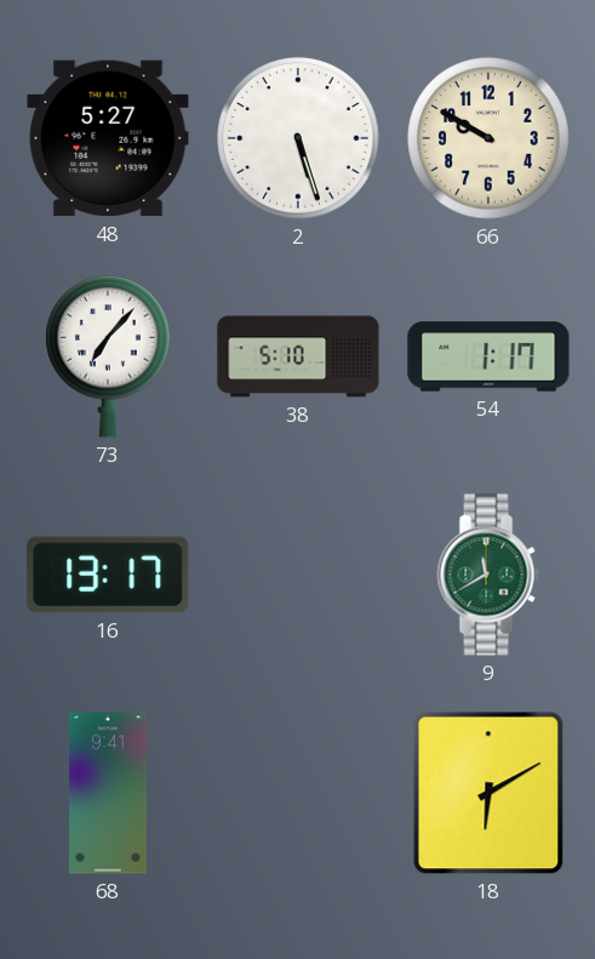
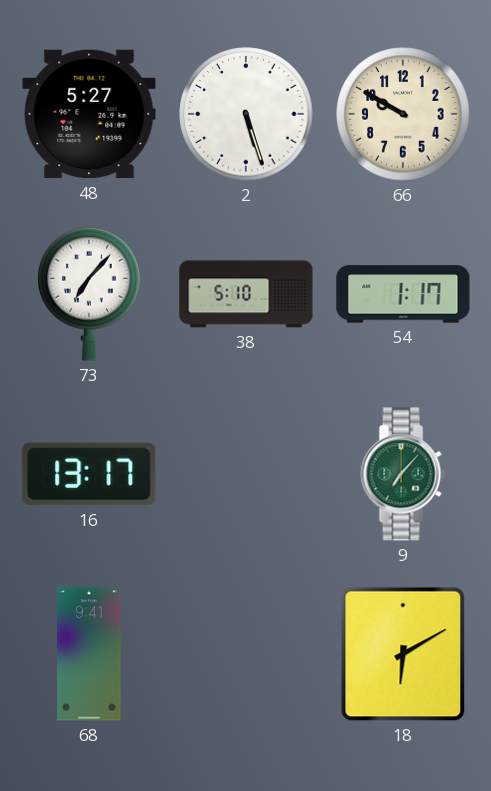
9: 11:40 -> 7:07 (403, 474)
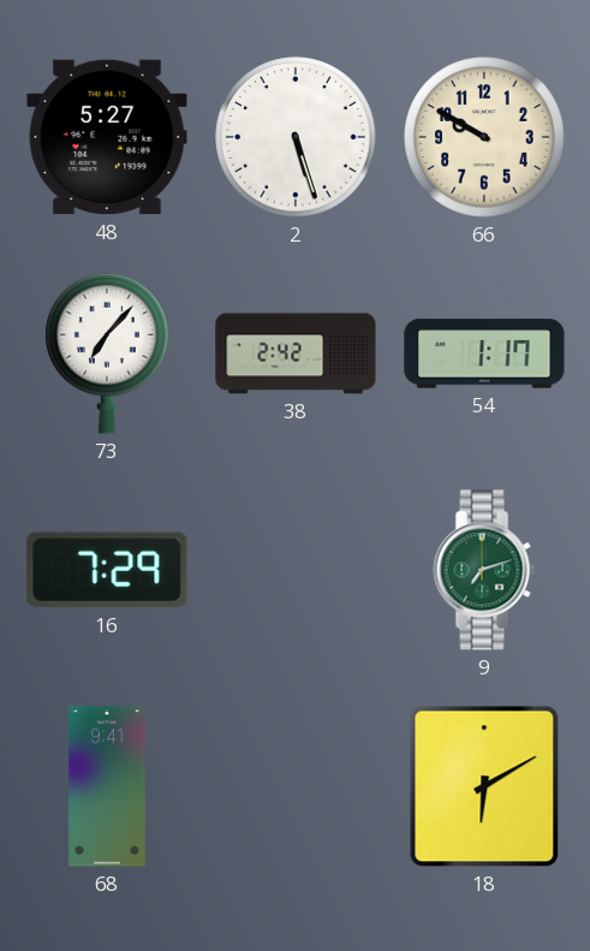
38: 5:10 -> 2:42 (296, 353)
16: 13:17 -> 7:29 (107, 570)
9: 7:07 -> 7:12 (484, 570)
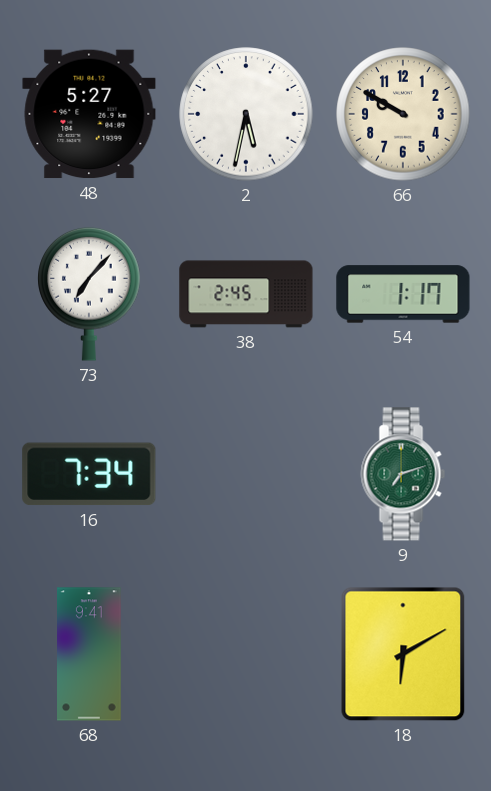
2: 5:27 -> 5:32 (246, 114)
38: 2:42 -> 2:45 (246, 294)
16: 7:29 -> 7:34 (89, 474)
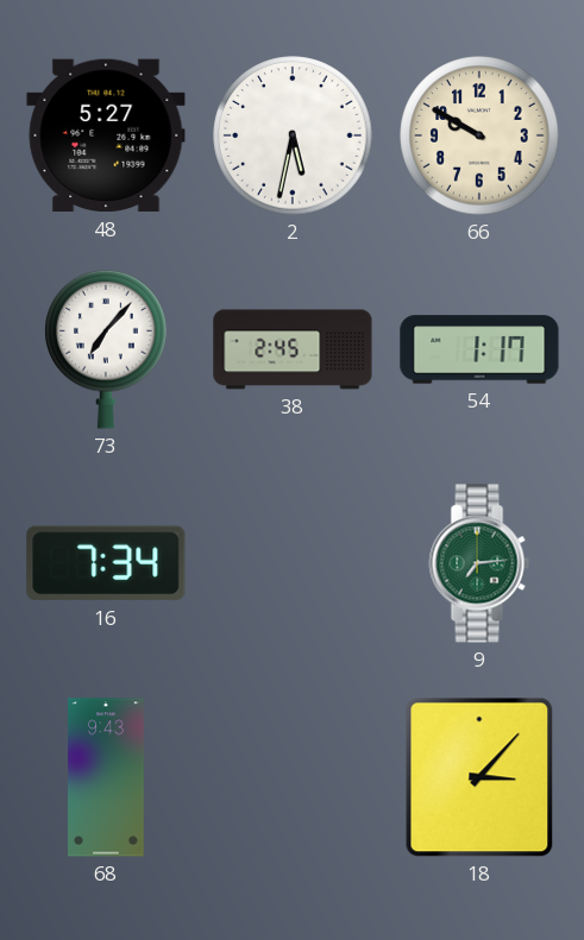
9: 7:12 -> 7:14 (479, 563)
68: 9:41 -> 9:43 (106, 777)
18: 6:10 -> 3:07 (479, 777)
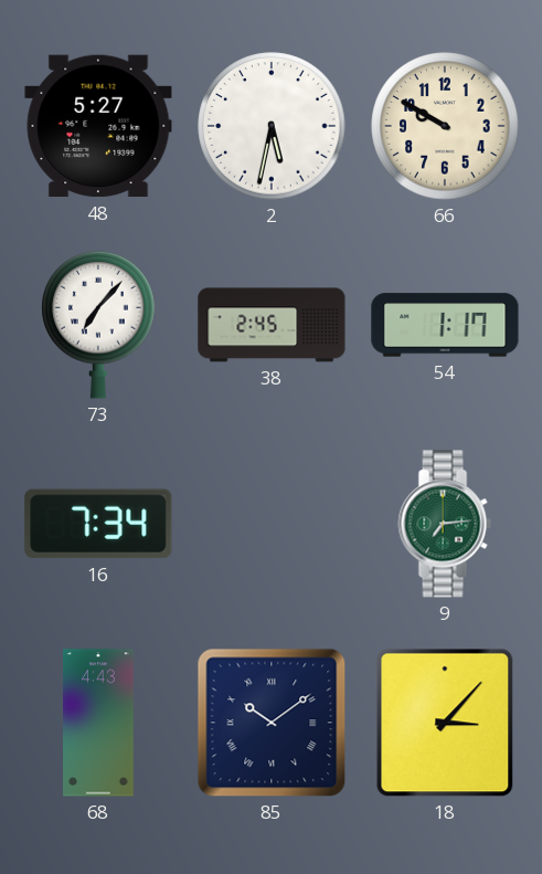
68: 9:43 -> 4:43 (98, 723)
85: none -> 10:09 (272, 723)
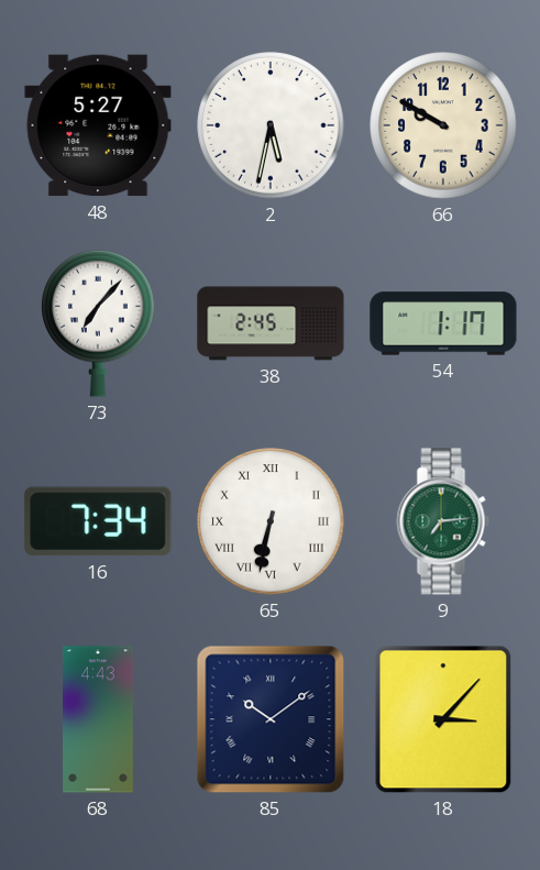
65: none -> 6:32 (271, 521)
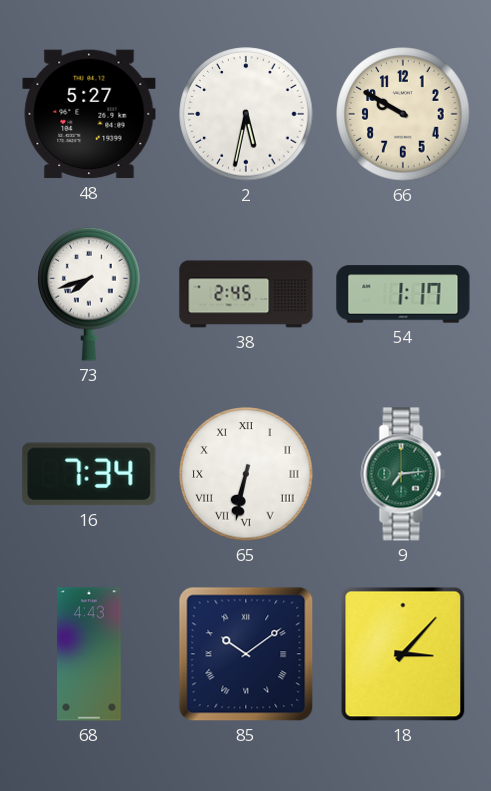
73: 7:07 -> 7:42 (89, 294)
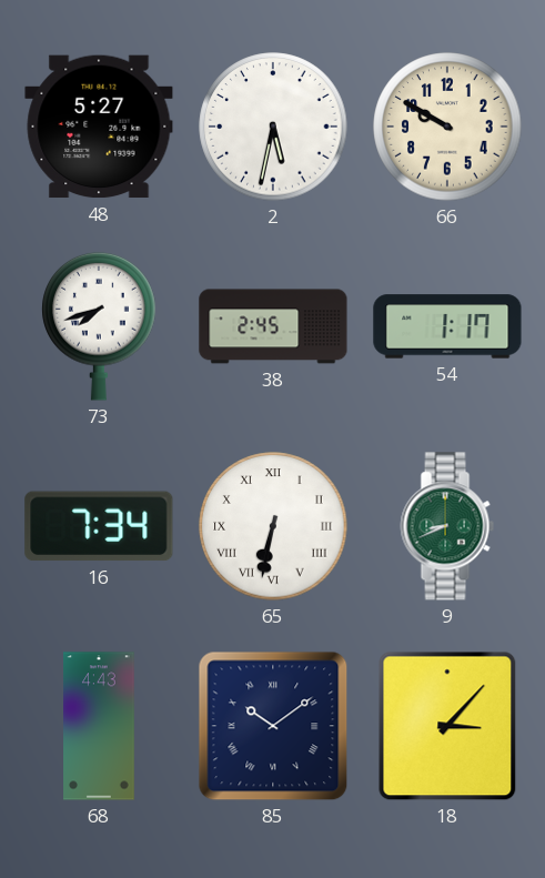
9: 7:14 -> 8:41 (447, 526)
